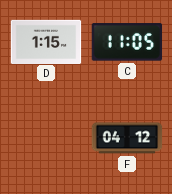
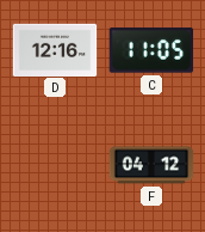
D: 1:15 -> 12:16 (55, 49)
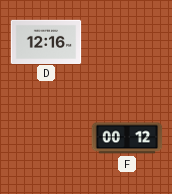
C: 11:05 -> none (151, 50)
F: 04:12 -> 00:12 (127, 138)
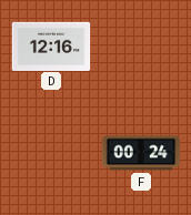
F: 00:12 -> 00:24 (141, 153)
